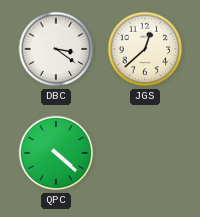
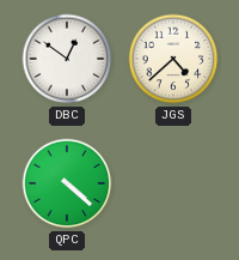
DBC: 3:21 -> 12:51 (67, 59)
JGS: 12:38 -> 4:38 (173, 59)
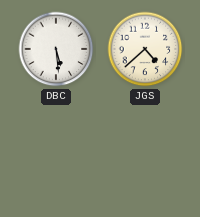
DBC: 12:51 -> 5:29 (56, 49)
QPC: 4:22 -> none (67, 183)
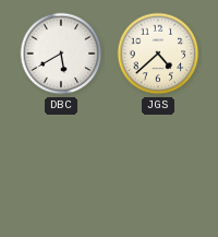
DBC: 5:29 -> 5:40 (61, 54)
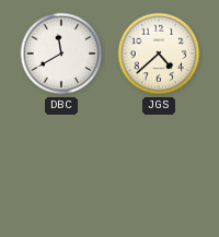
DBC: 5:40 -> 11:40 (61, 54)
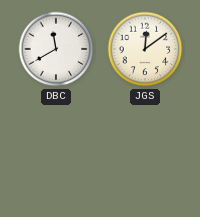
JGS: 4:38 -> 12:09 (145, 49)
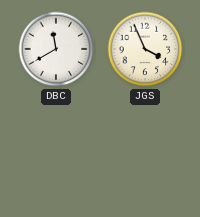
JGS: 12:09 -> 3:56 (145, 49)
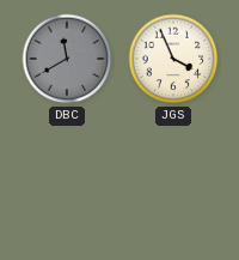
DBC dial: white -> grey (67, 59)
